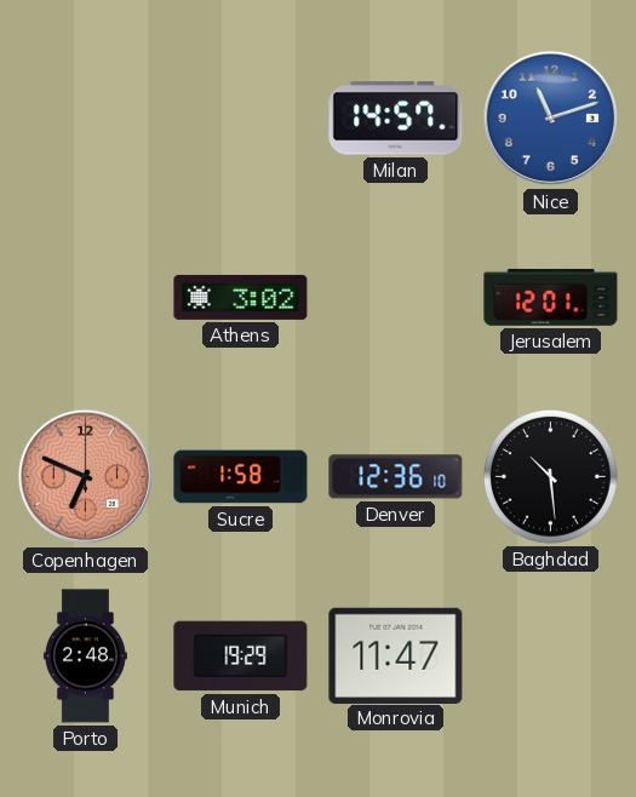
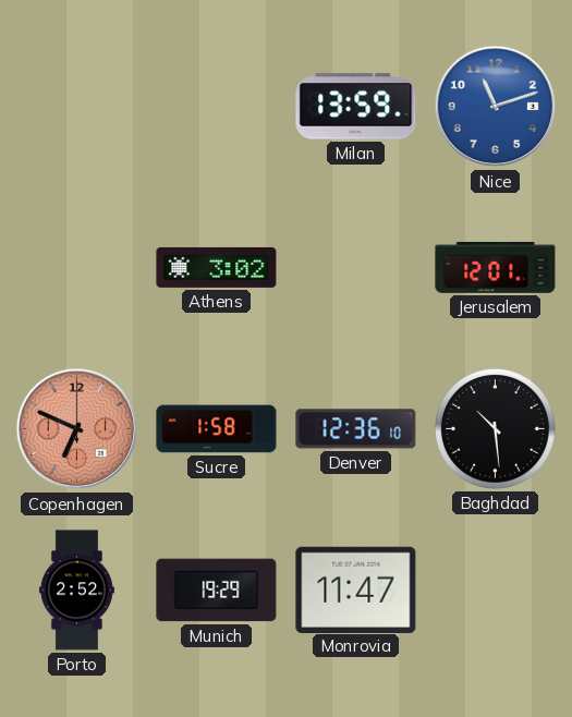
Milan: 14:57 -> 13:59 (356, 107)
Porto: 2:48 -> 2:52 (76, 591)
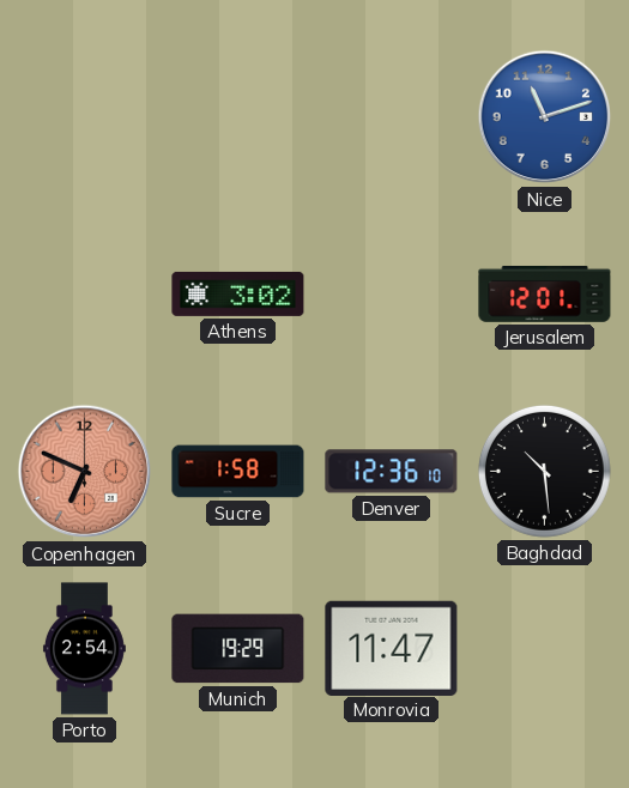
Milan: 13:59 -> none (356, 107)
Porto: 2:52 -> 2:54 (84, 649)
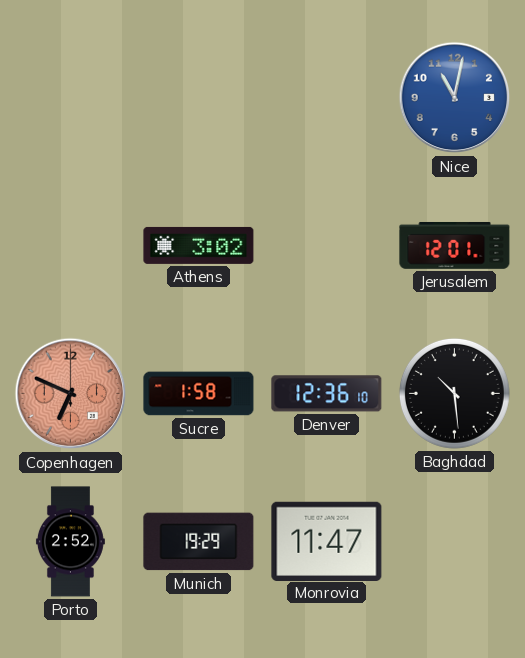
Nice: 11:12 -> 11:02 (455, 98)
Porto: 2:54 -> 2:52 (70, 542)
